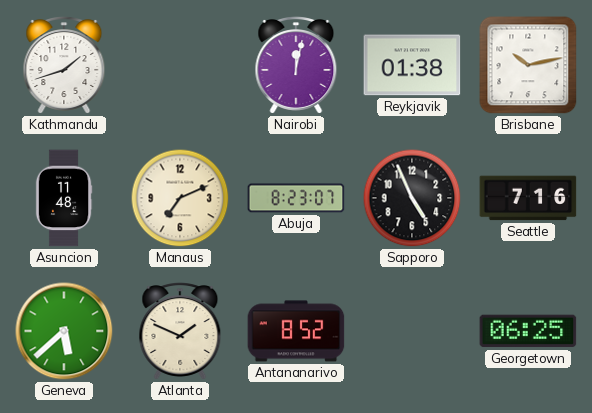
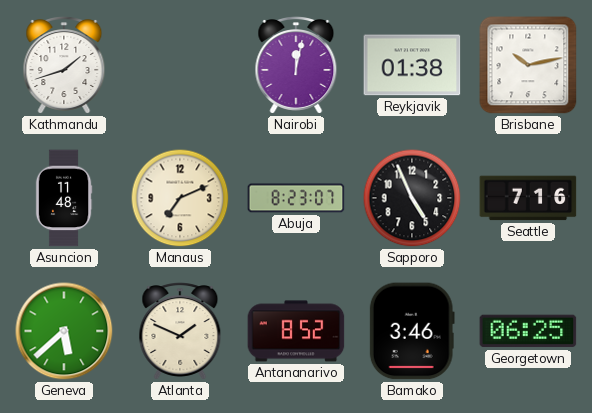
Bamako: none -> 3:46 (412, 331)
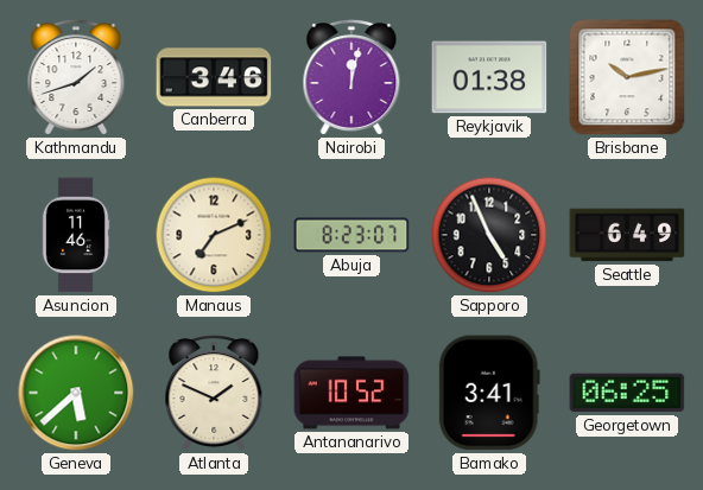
Canberra: none -> 3:46 (214, 77)
Asuncion: 11:48 -> 11:46 (76, 235)
Seattle: 7:16 -> 6:49 (627, 235)
Antananarivo: 8:52 -> 10:52 (351, 393)
Bamako: 3:46 -> 3:41 (489, 393)
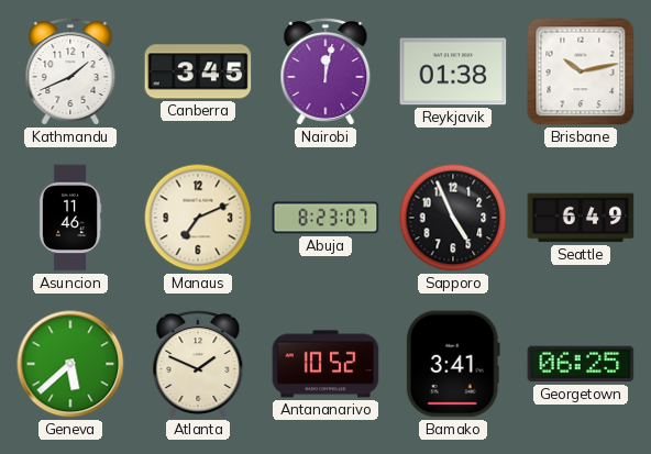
Kathmandu: 1:42 -> 1:41 (70, 71)
Canberra: 3:46 -> 3:45 (198, 71)
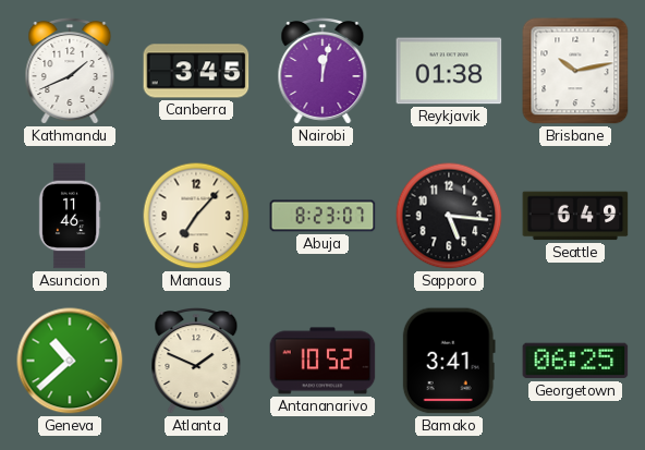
Manaus: 7:11 -> 7:07 (196, 216)
Sapporo: 4:56 -> 5:16 (449, 216)
Geneva: 5:38 -> 10:38 (70, 361)
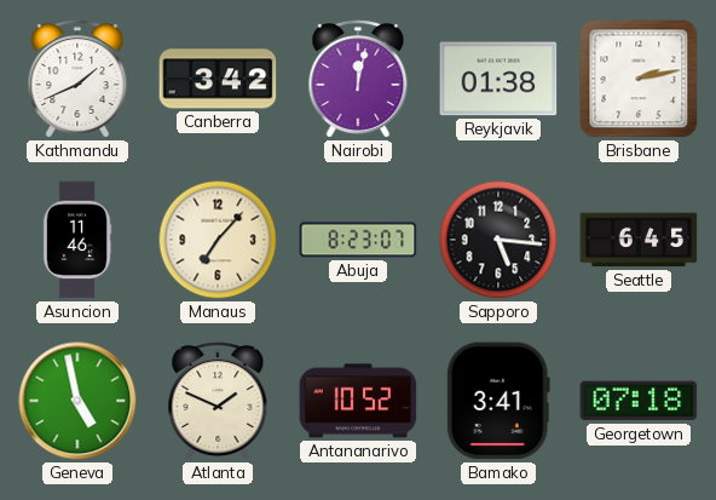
Canberra: 3:45 -> 3:42 (218, 79)
Brisbane: 10:13 -> 2:13 (639, 79)
Seattle: 6:49 -> 6:45 (639, 240)
Geneva: 10:38 -> 4:58 (77, 401)
Georgetown: 06:25 -> 07:18 (639, 401)
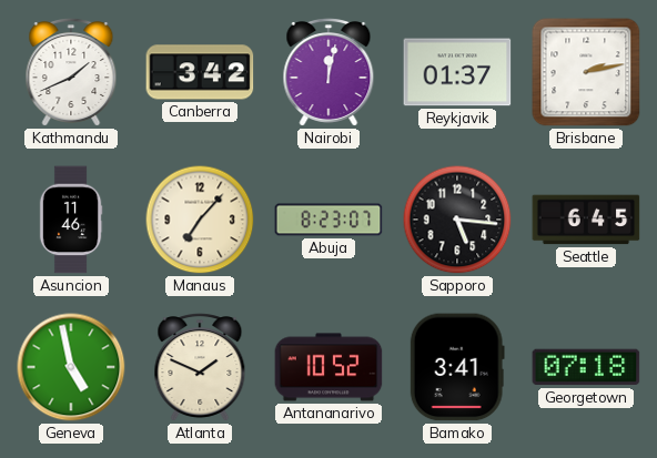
Reykjavik: 01:38 -> 01:37 (457, 72)
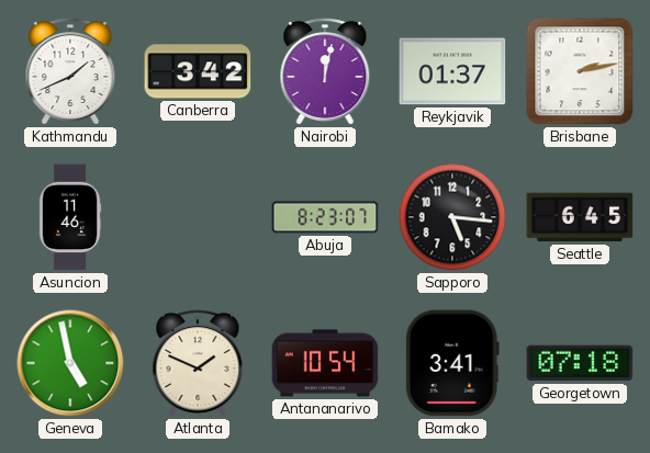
Manaus: 7:07 -> none (200, 220)
Antananarivo: 10:52 -> 10:54 (325, 363)
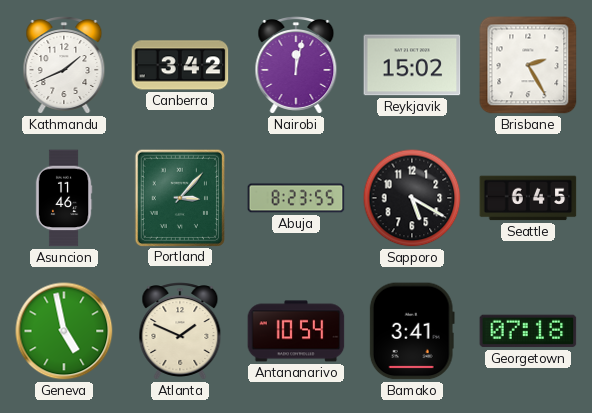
Reykjavik: 01:37 -> 15:02 (412, 65)
Brisbane: 2:13 -> 2:25 (528, 65)
Portland: none -> 3:07 (179, 197)
Abuja: 8:23:07 -> 8:23:55 (296, 198)
Sapporo: 5:16 -> 5:20 (412, 198)
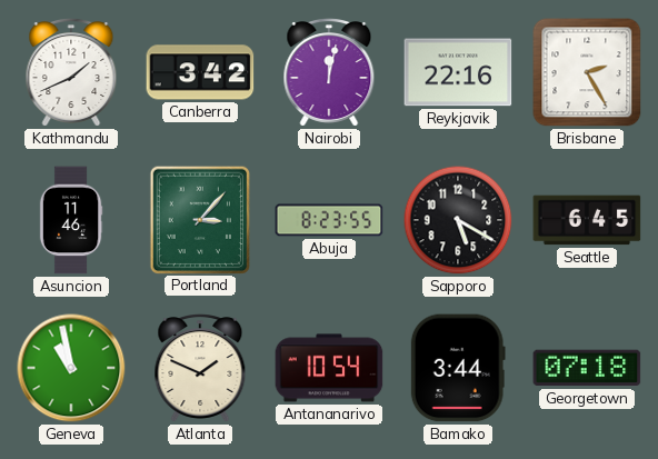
Reykjavik: 15:02 -> 22:16 (458, 72)
Geneva: 4:58 -> 10:58 (71, 368)
Bamako: 3:41 -> 3:44 (458, 368)
